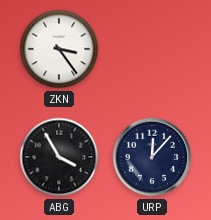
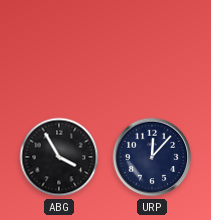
ZKN: 3:24 -> none (59, 49)
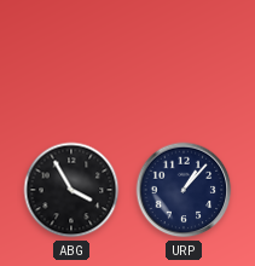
URP: 12:07 -> 1:07 (184, 190)
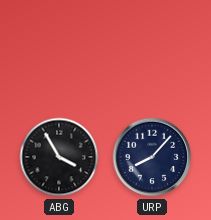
URP: 1:07 -> 8:07 (152, 157)
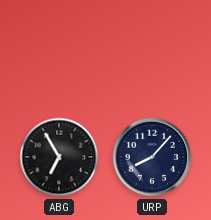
ABG: 3:55 -> 6:55 (59, 157)
